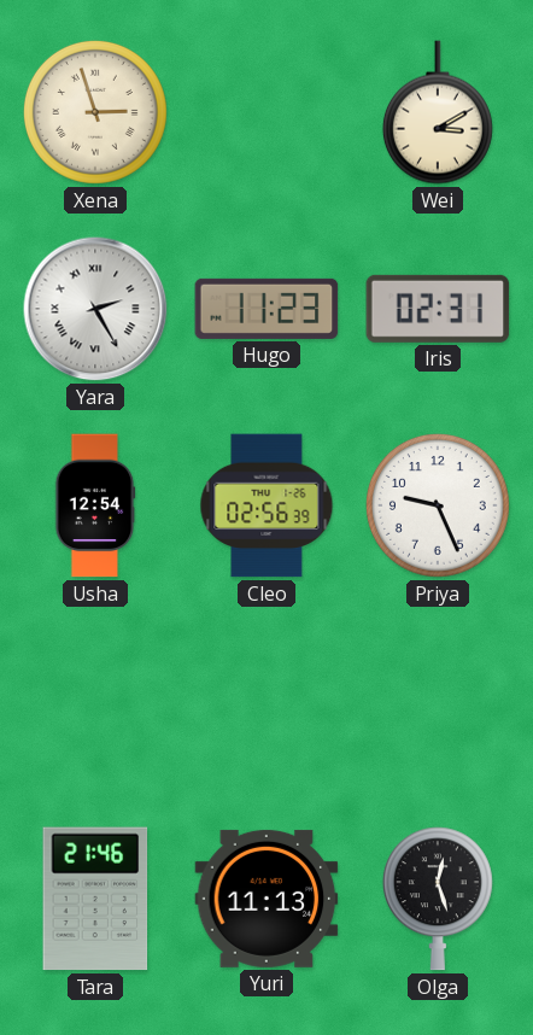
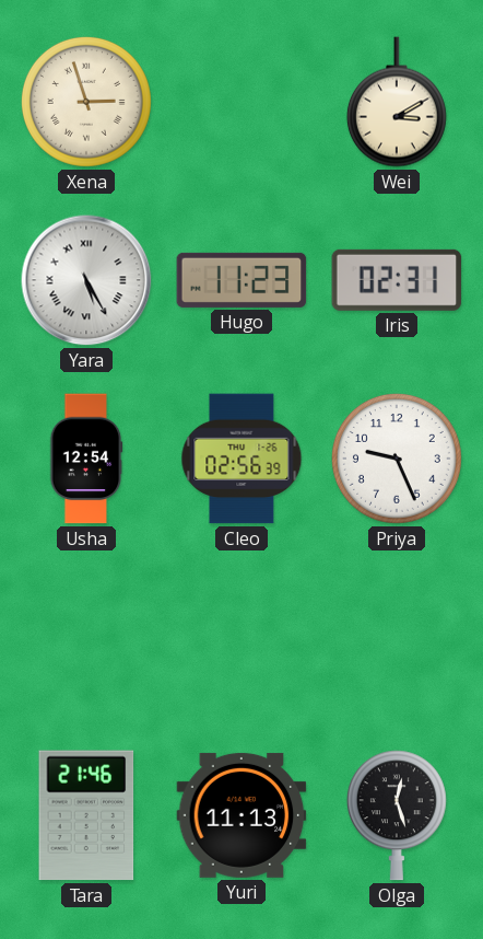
Yara: 2:25 -> 5:25 (86, 280)
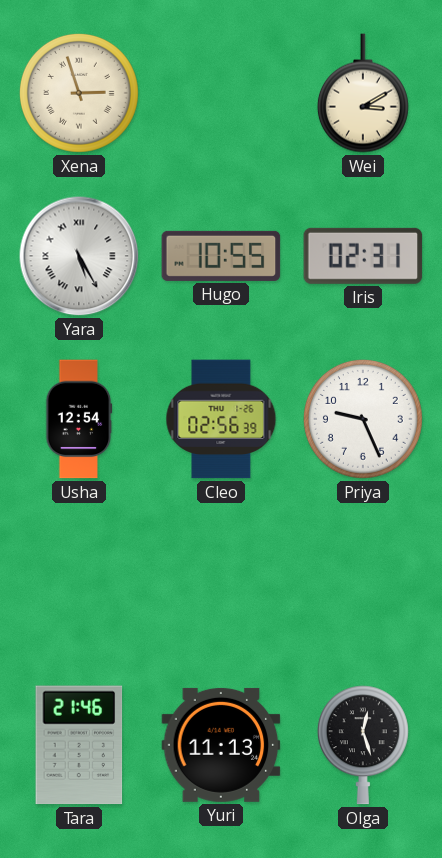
Hugo: 11:23 -> 10:55 (221, 256)
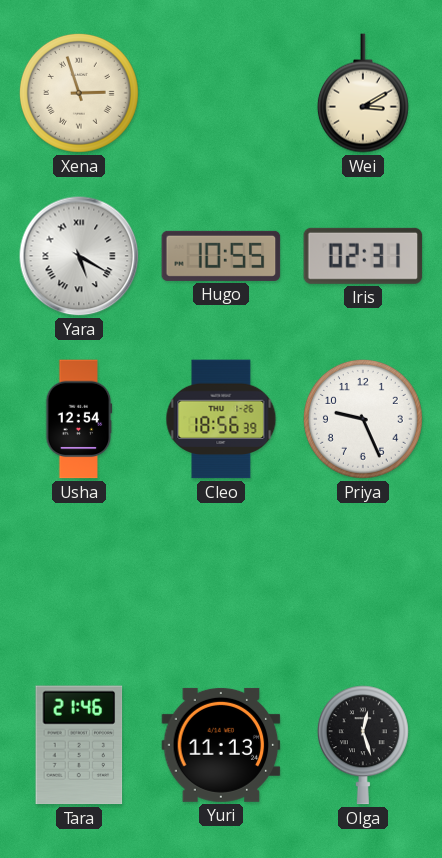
Yara: 5:25 -> 5:20 (79, 256)
Cleo: 02:56 -> 18:56 (221, 419)
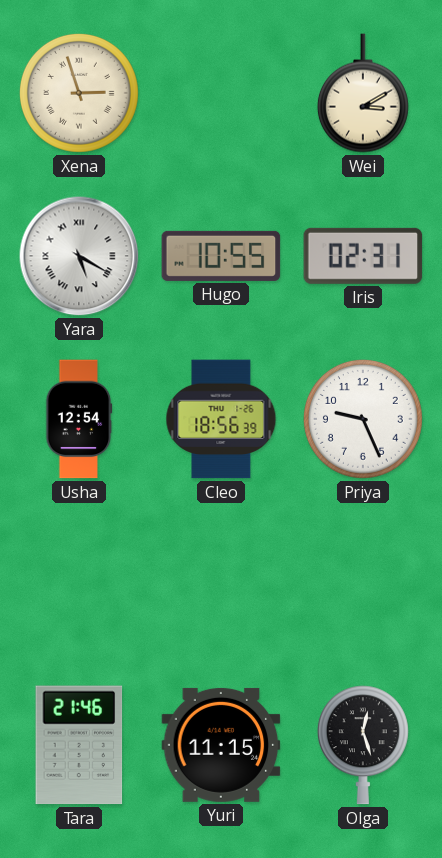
Yuri: 11:13 -> 11:15 (221, 745)
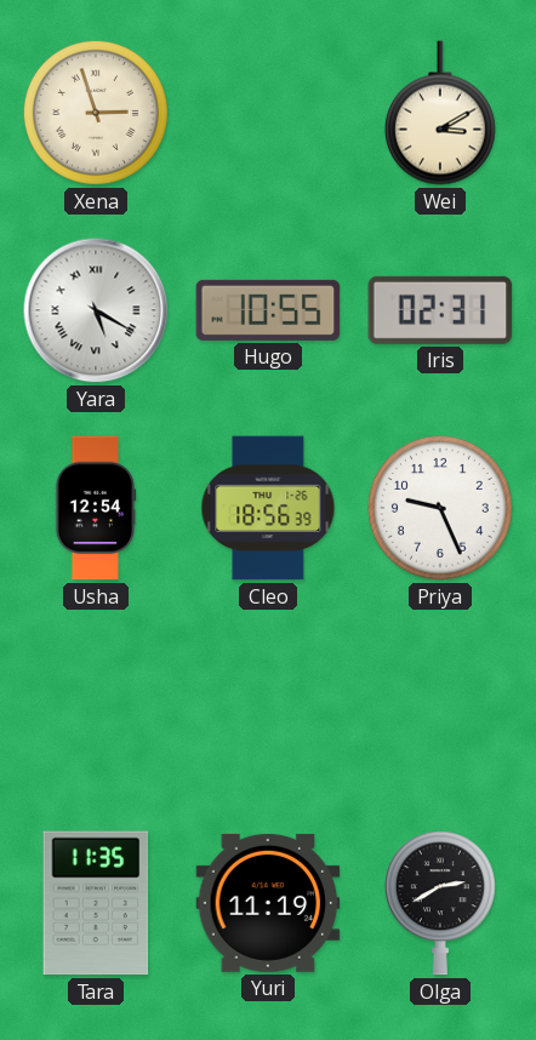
Tara: 21:46 -> 11:35 (96, 903)
Yuri: 11:15 -> 11:19 (268, 903)
Olga: 12:27 -> 2:40 (440, 903)
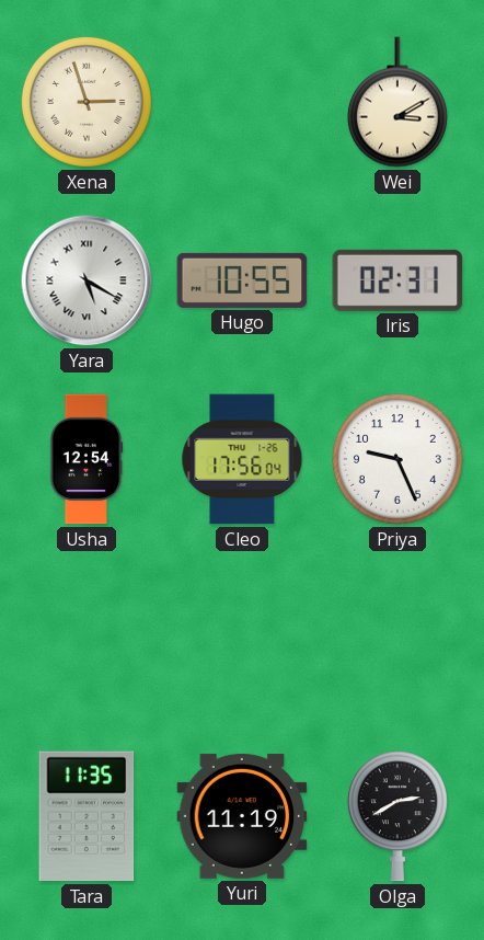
Cleo: 18:56 -> 17:56 (242, 459)
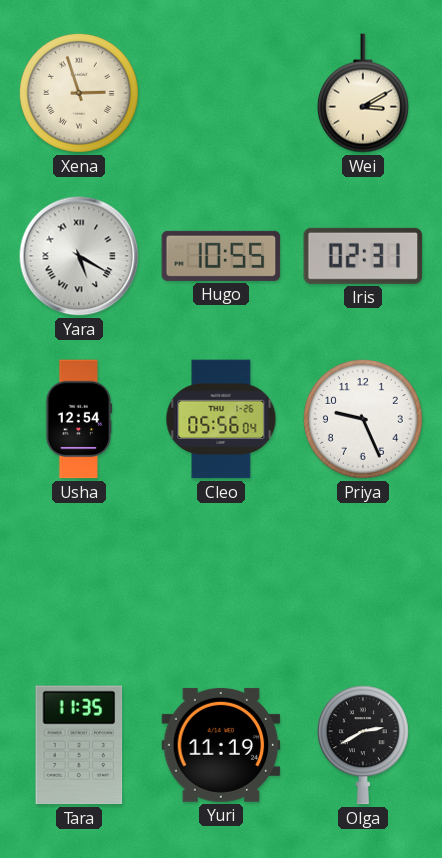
Cleo: 17:56 -> 05:56 (221, 419)
